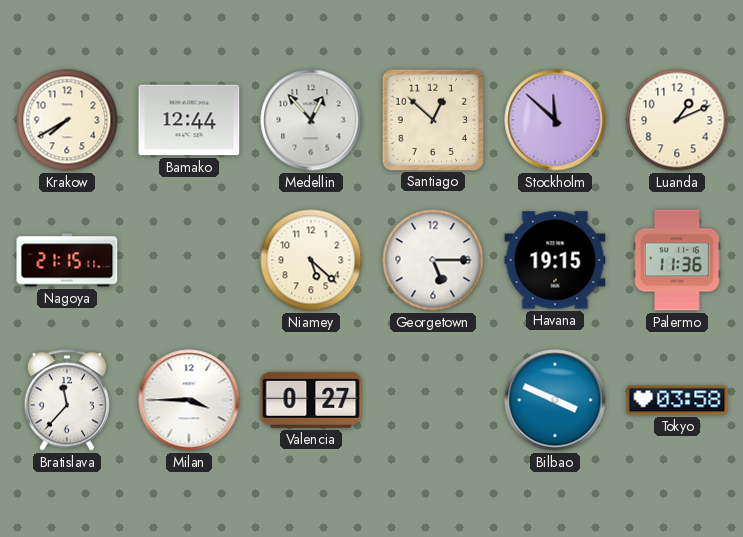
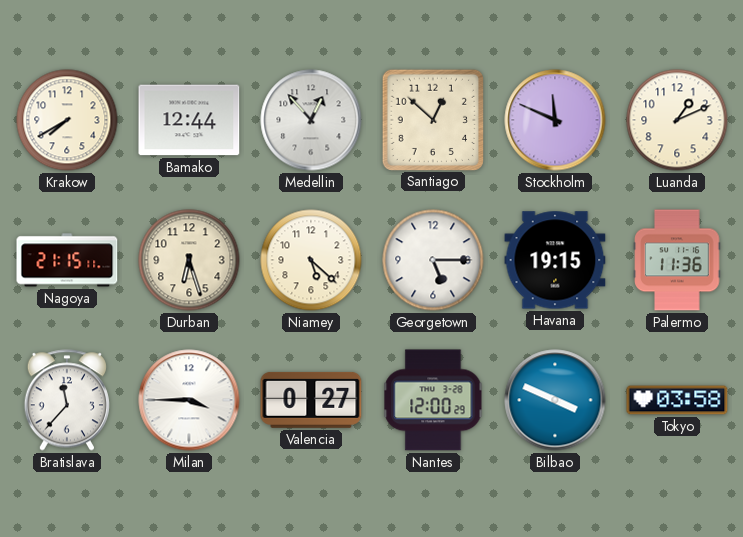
Stockholm: 11:52 -> 11:49 (555, 120)
Durban: none -> 6:27 (189, 260)
Nantes: none -> 12:00 (433, 400)
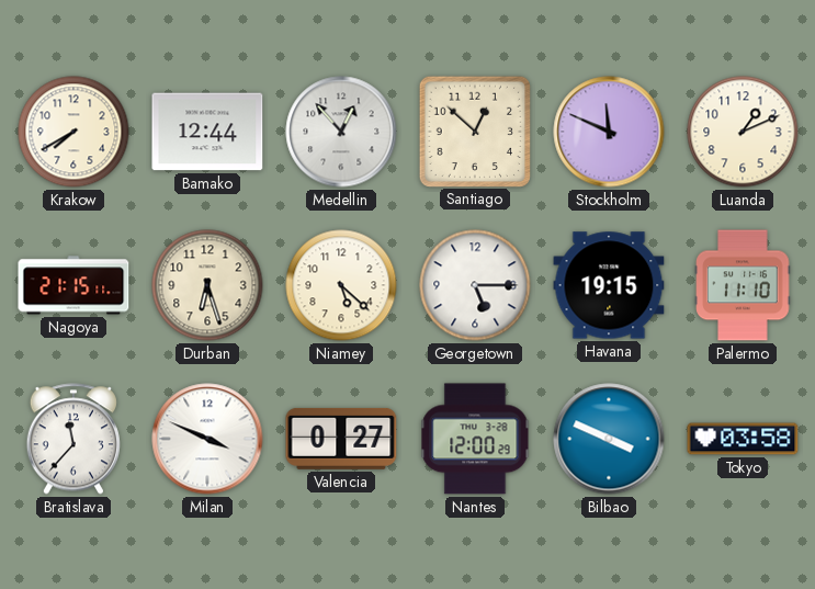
Palermo: 11:36 -> 11:10 (743, 285)
Milan: 3:45 -> 3:49 (207, 439)
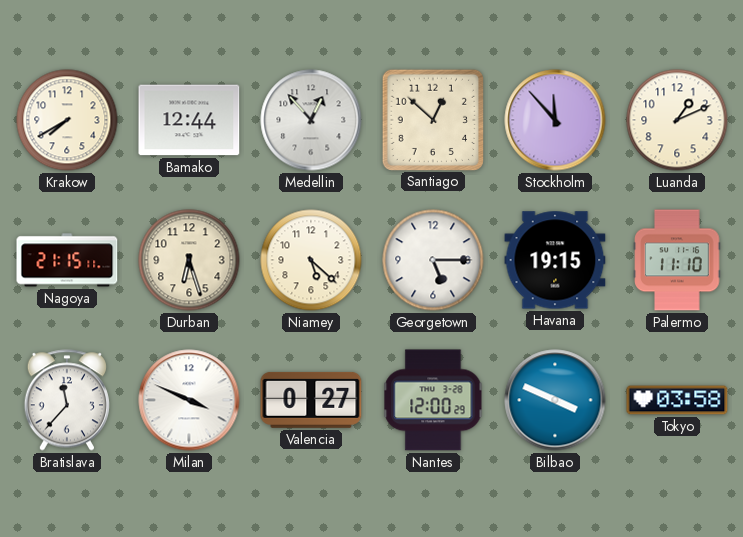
Stockholm: 11:49 -> 11:53 (555, 120)
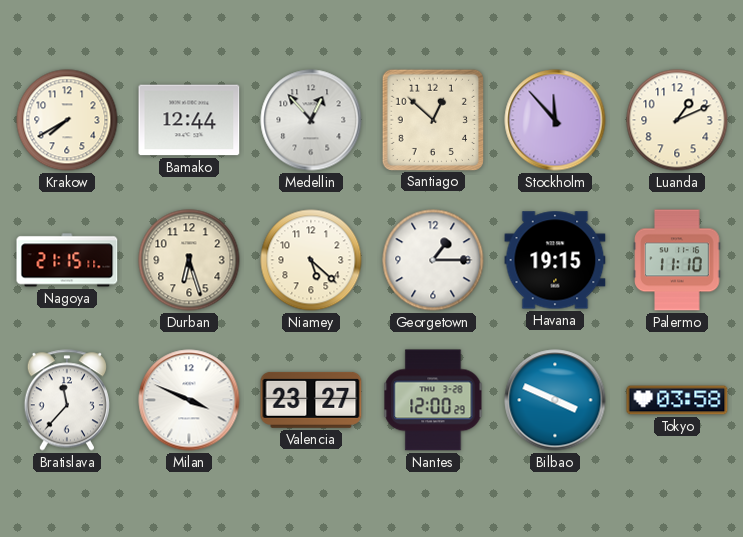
Georgetown: 5:15 -> 1:15 (433, 260)
Valencia: 0:27 -> 23:27 (311, 400)
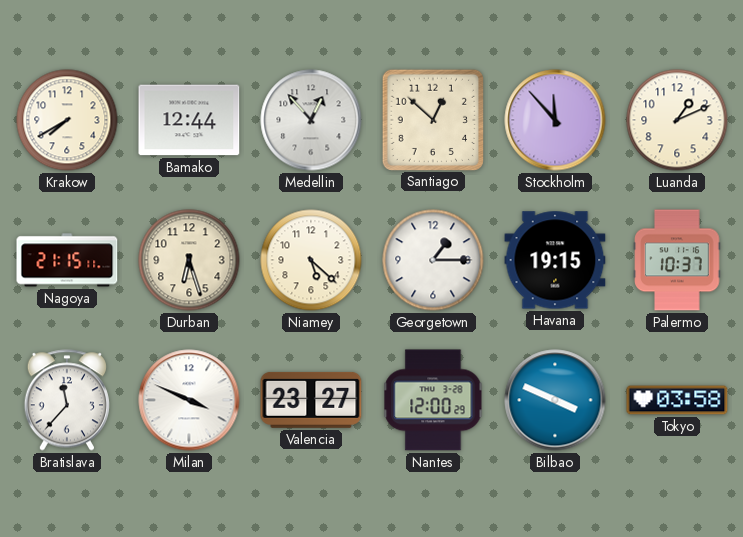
Palermo: 11:10 -> 10:37 (677, 260)
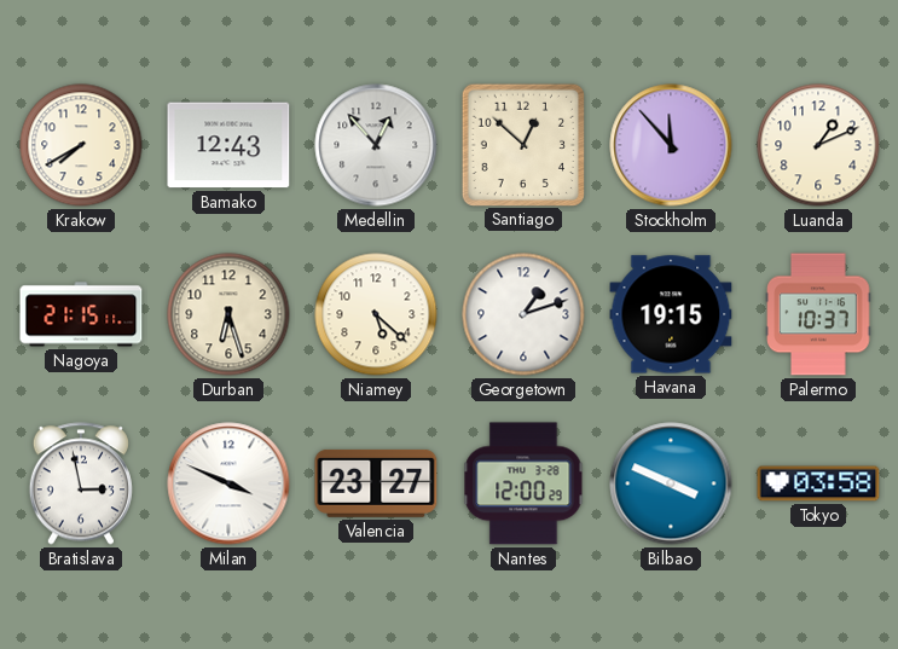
Bamako: 12:44 -> 12:43 (228, 145)
Georgetown: 1:15 -> 1:12 (523, 314)
Bratislava: 11:37 -> 2:58 (80, 483)
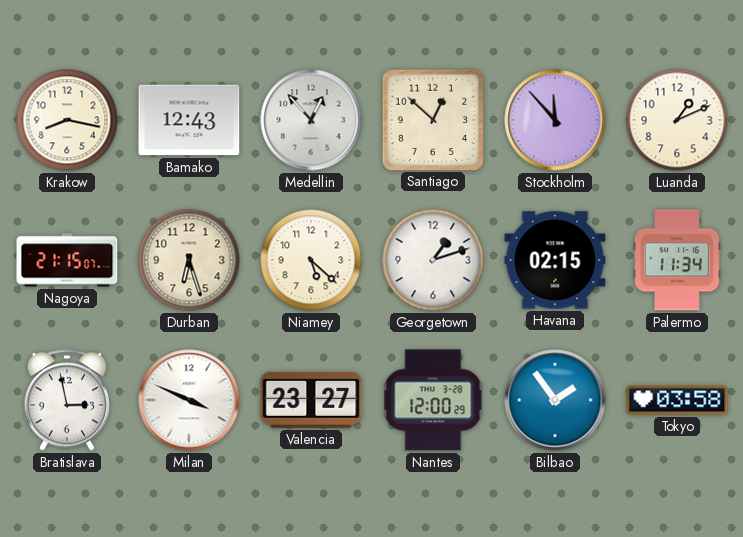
Krakow: 7:40 -> 8:17 (67, 120)
Nagoya: 21:15:11 -> 21:15:07 (67, 260)
Havana: 19:15 -> 02:15 (555, 260)
Palermo: 10:37 -> 11:34 (677, 260)
Bilbao: 3:49 -> 1:54 (555, 400)
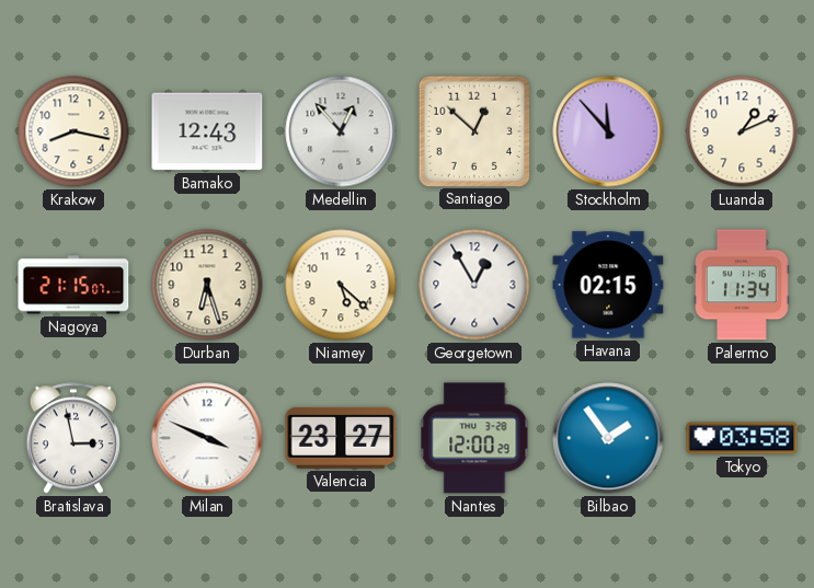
Georgetown: 1:12 -> 12:55 (474, 285)
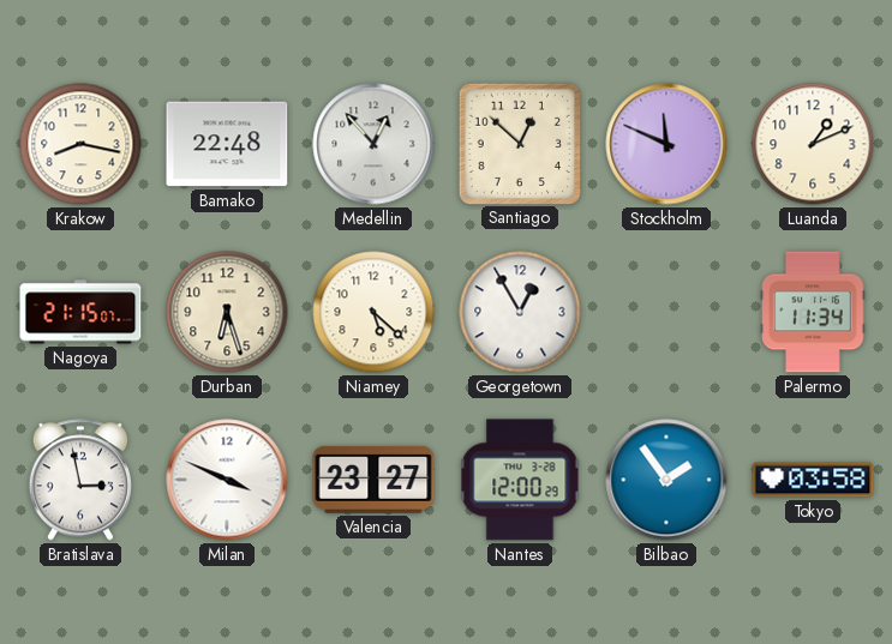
Bamako: 12:43 -> 22:48 (227, 144)
Stockholm: 11:53 -> 11:49 (666, 144)
Havana: 02:15 -> none (608, 285)
